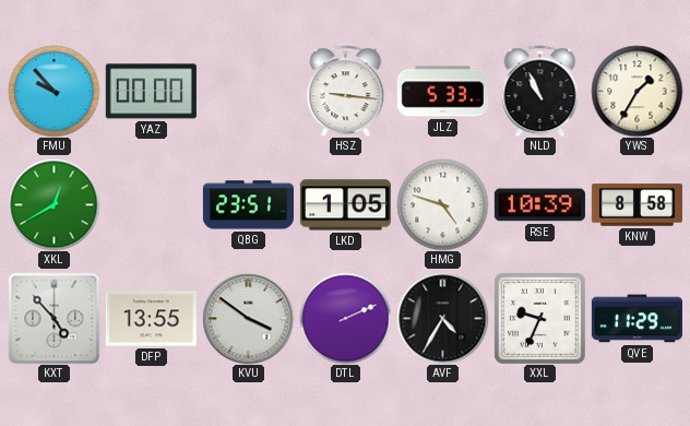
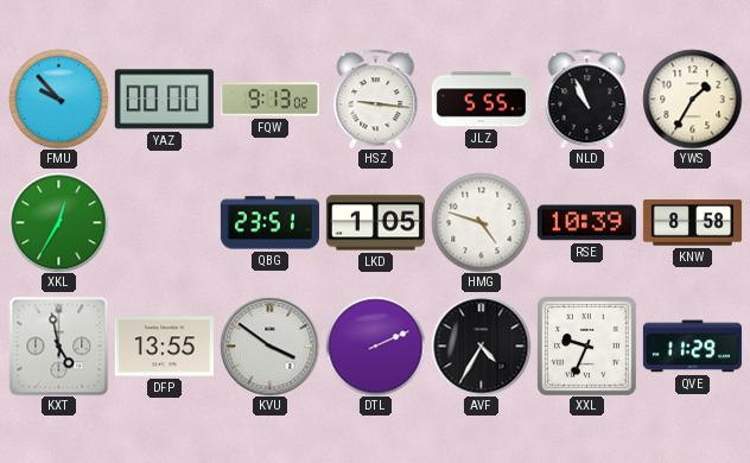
FQW: none -> 9:13 (269, 100)
JLZ: 5:33 -> 5:55 (481, 100)
XKL: 12:40 -> 12:35 (58, 222)
KXT: 4:53 -> 4:58 (58, 345)
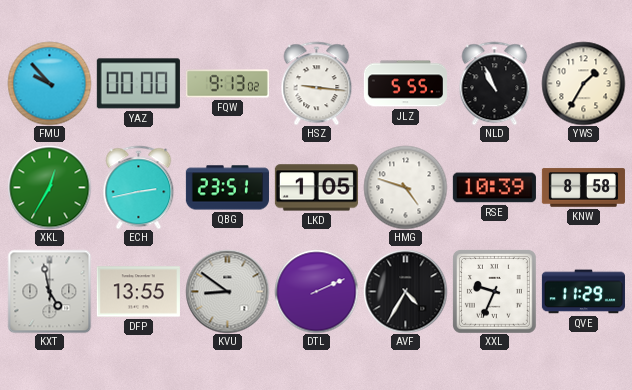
ECH: none -> 2:43 (139, 187)
KVU: 3:51 -> 8:51 (227, 291)
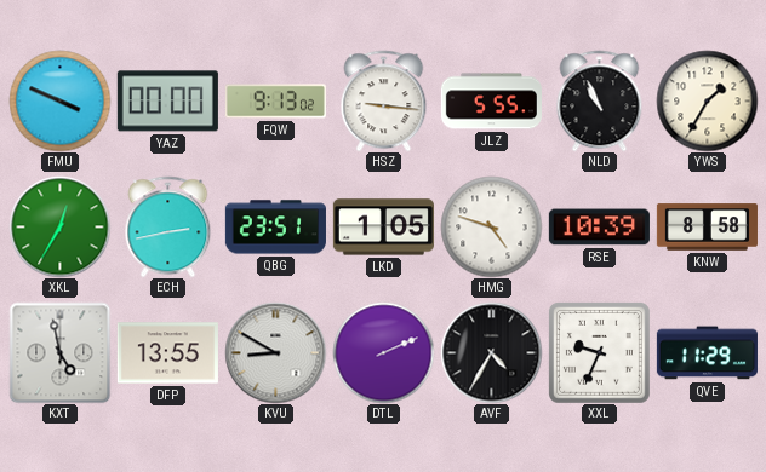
FMU: 9:53 -> 3:49 (59, 100)
KVU: 8:51 -> 8:50 (275, 352)
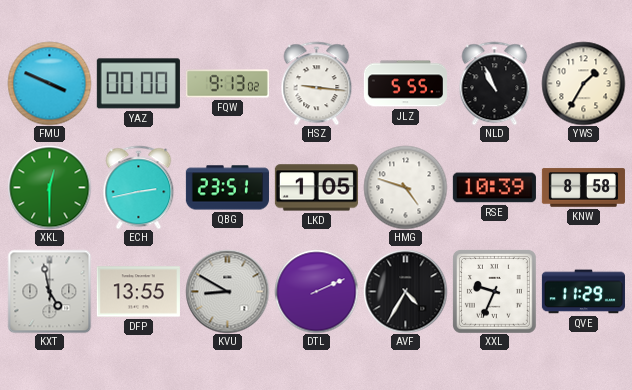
XKL: 12:35 -> 12:30 (49, 187)
